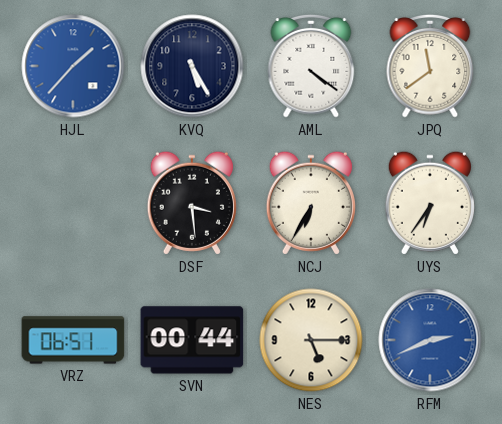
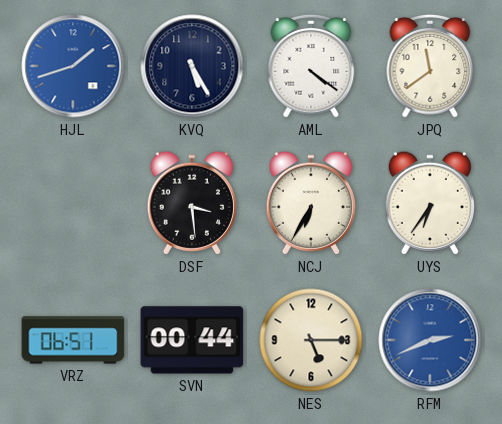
HJL: 1:37 -> 1:42 (73, 66)
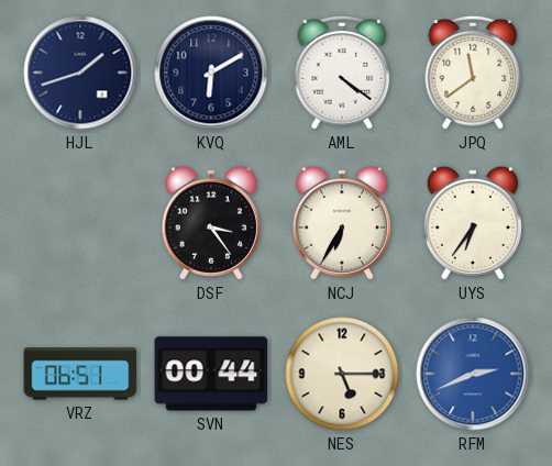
HJL dial: blue -> navy (80, 73)
KVQ: 5:25 -> 6:10 (211, 73)
DSF: 3:29 -> 3:24 (211, 223)
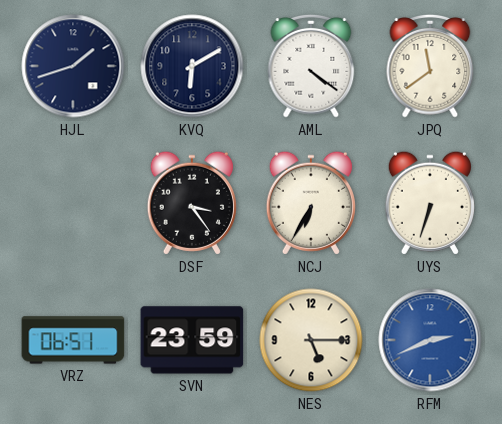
UYS: 6:36 -> 6:33 (430, 203)
SVN: 00:44 -> 23:59 (192, 340)
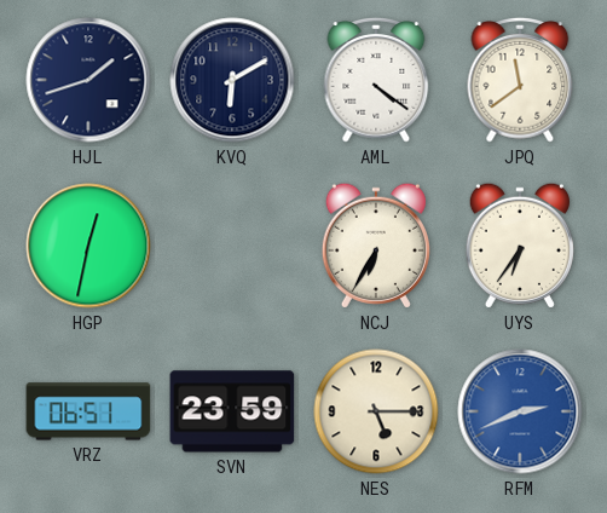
HGP: none -> 12:32 (88, 246)
DSF: 3:24 -> none (192, 203)
UYS: 6:33 -> 6:36 (520, 246)
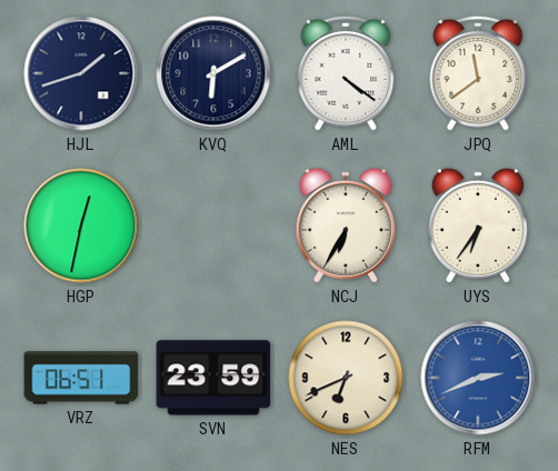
NES: 5:15 -> 6:41 (346, 378)
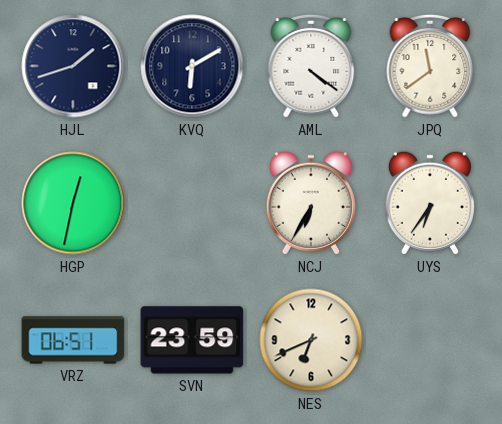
RFM: 2:41 -> none (478, 378)
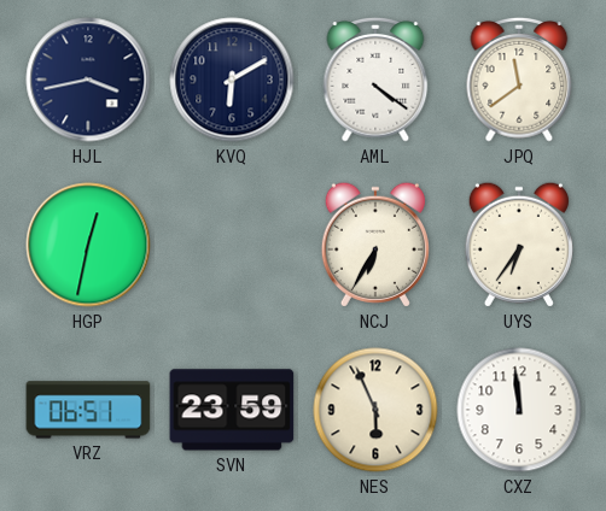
HJL: 1:42 -> 3:43 (88, 80)
NES: 6:41 -> 5:56 (375, 410)
CXZ: none -> 11:59 (519, 410)
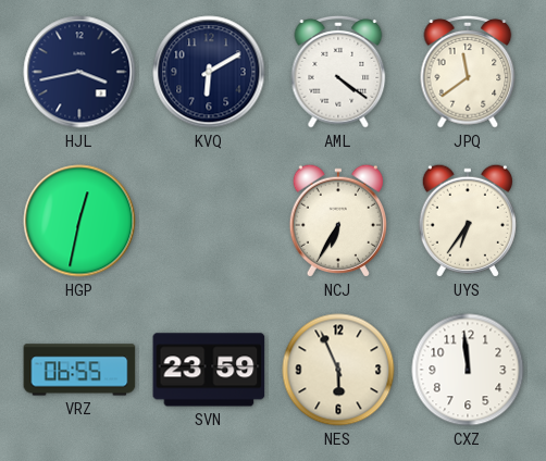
VRZ: 06:51 -> 06:55 (79, 370)
